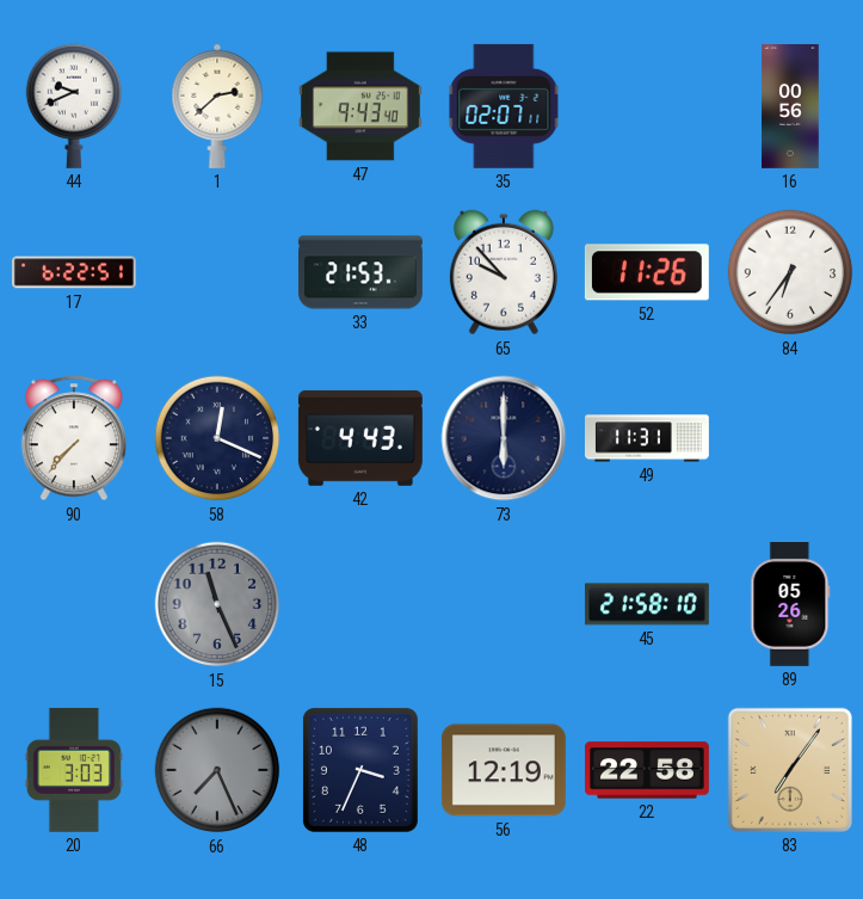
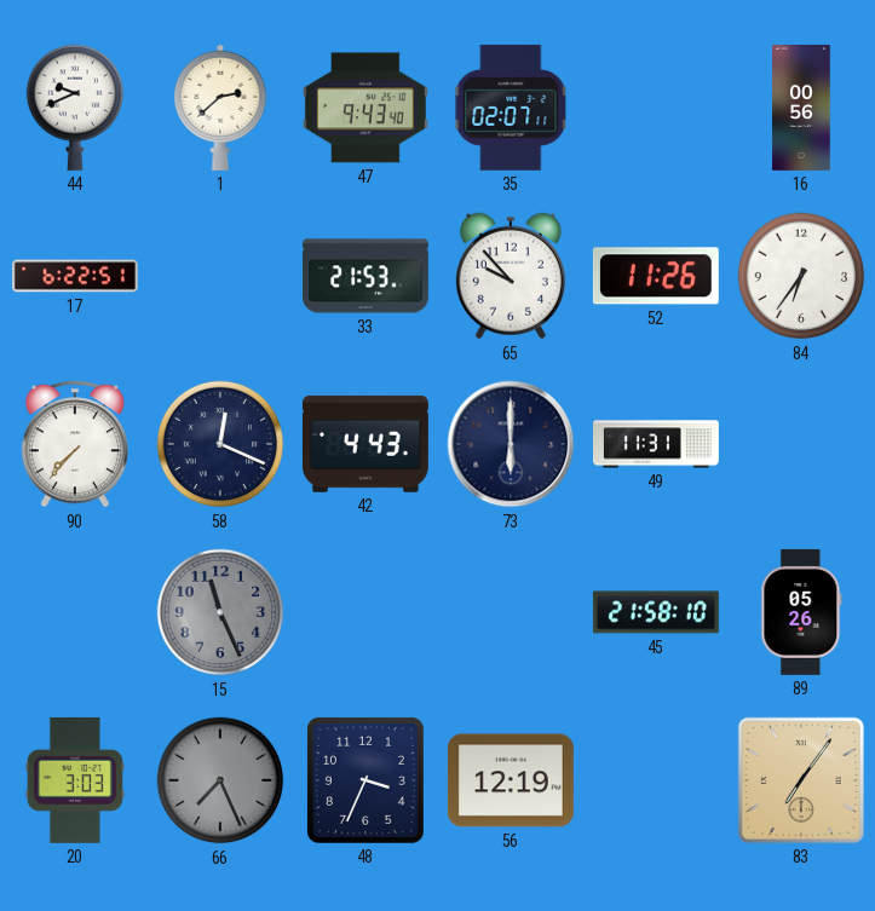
22: 22:58 -> none (647, 770)
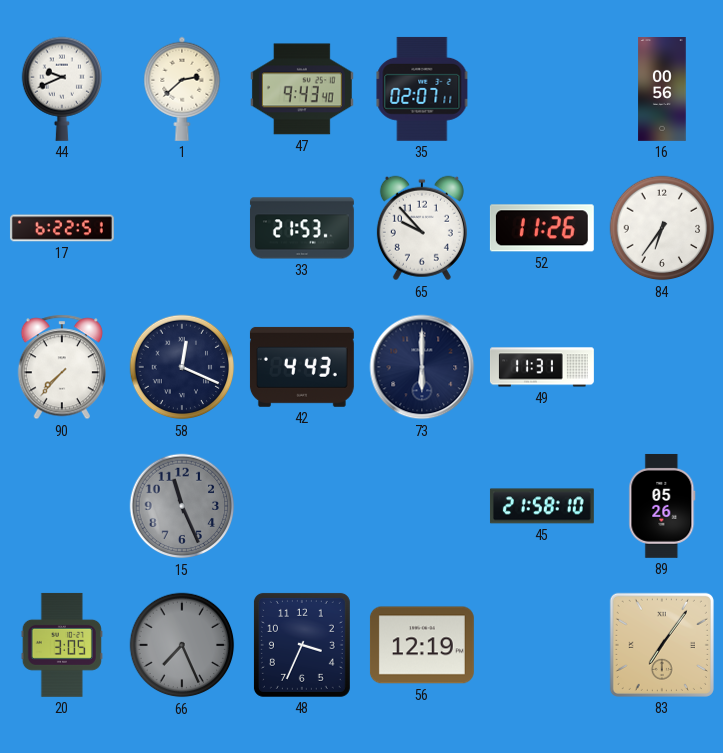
20: 3:03 -> 3:05 (62, 645)
